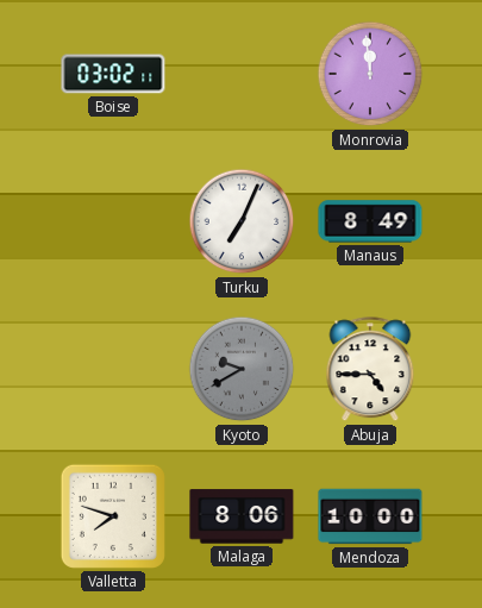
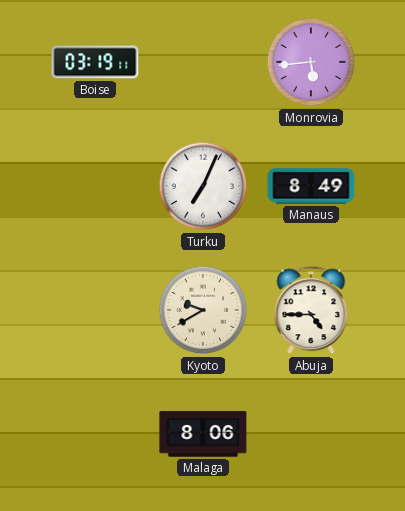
Boise: 03:02 -> 03:19 (95, 62)
Monrovia: 11:59 -> 5:44 (311, 62)
Kyoto dial: grey -> cream (203, 310)
Valletta: 7:48 -> none (113, 516)
Mendoza: 10:00 -> none (370, 516)
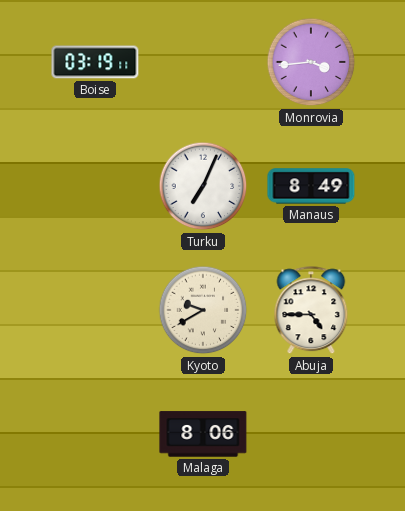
Monrovia: 5:44 -> 3:44 (311, 62)
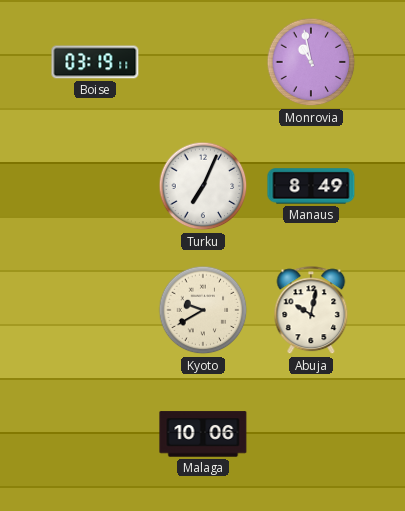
Monrovia: 3:44 -> 10:58 (311, 62)
Abuja: 4:45 -> 10:02 (311, 311)
Malaga: 8:06 -> 10:06 (203, 434)
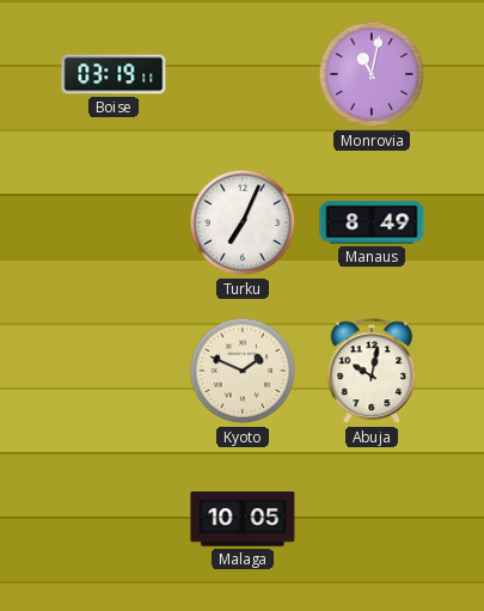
Monrovia: 10:58 -> 11:02 (372, 74)
Kyoto: 9:40 -> 1:49 (243, 371)
Malaga: 10:06 -> 10:05 (243, 519)
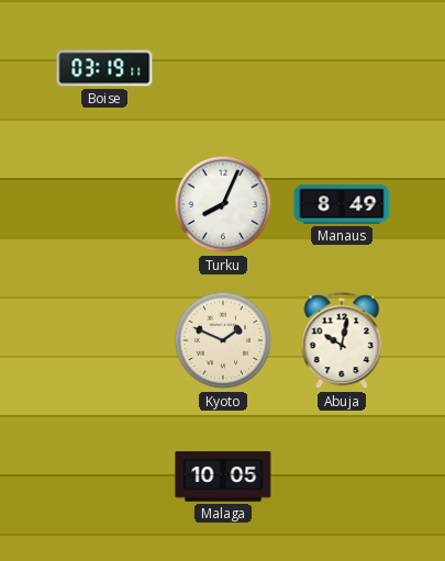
Monrovia: 11:02 -> none (372, 74)
Turku: 7:04 -> 8:04 (223, 204)
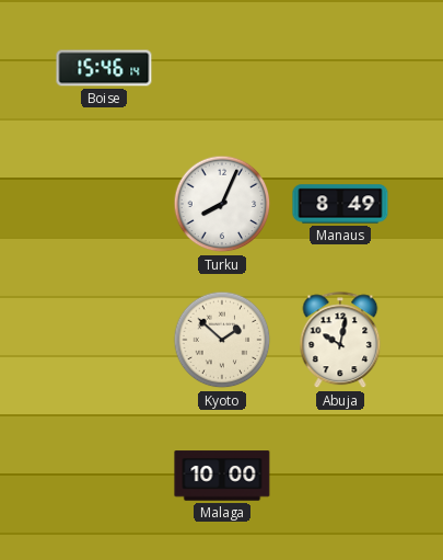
Boise: 03:19 -> 15:46 (104, 68)
Kyoto: 1:49 -> 1:52 (222, 340)
Malaga: 10:05 -> 10:00 (222, 476)
